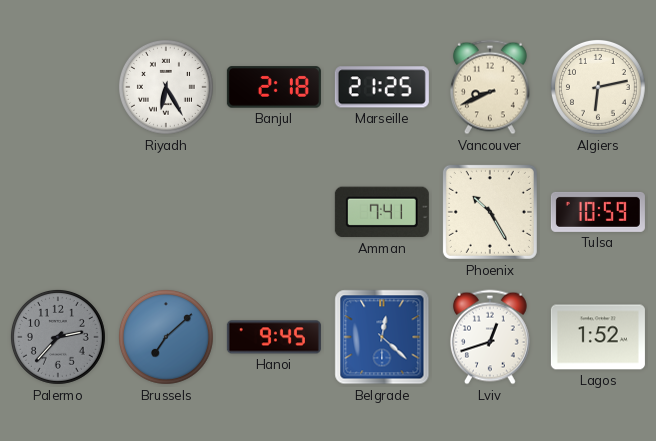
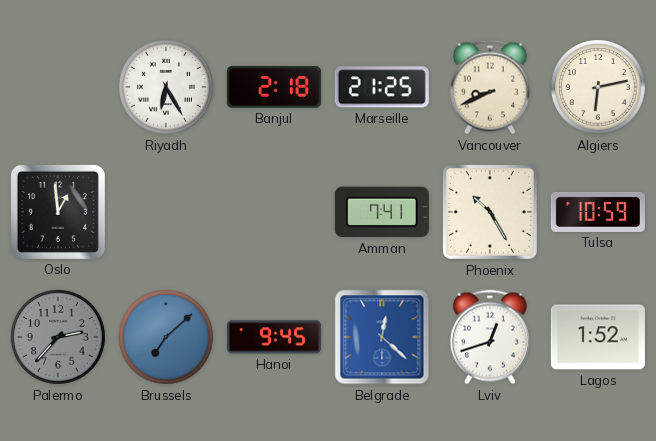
Oslo: none -> 12:59 (58, 212)
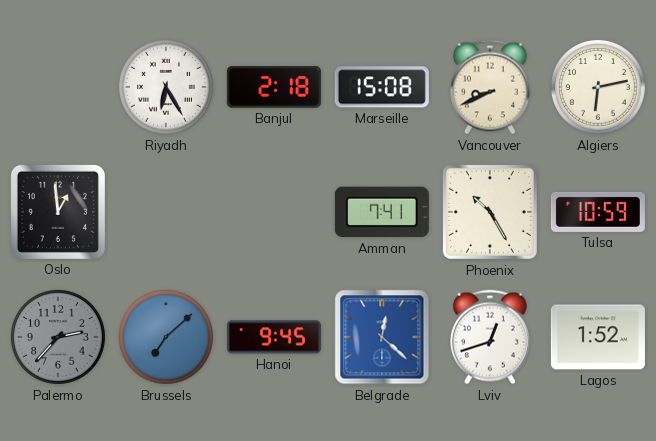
Marseille: 21:25 -> 15:08 (382, 87)
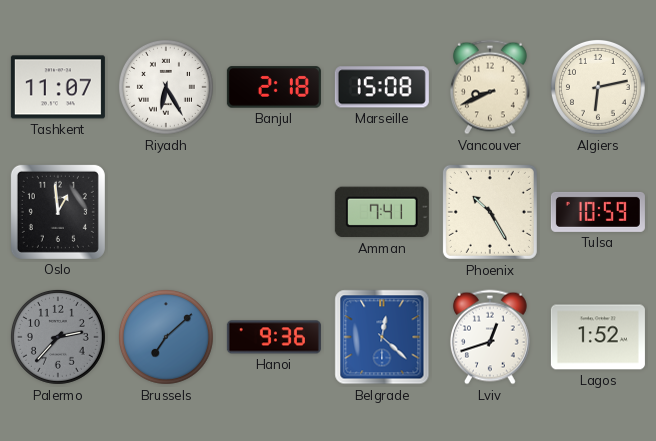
Tashkent: none -> 11:07 (58, 87)
Hanoi: 9:45 -> 9:36 (274, 337)
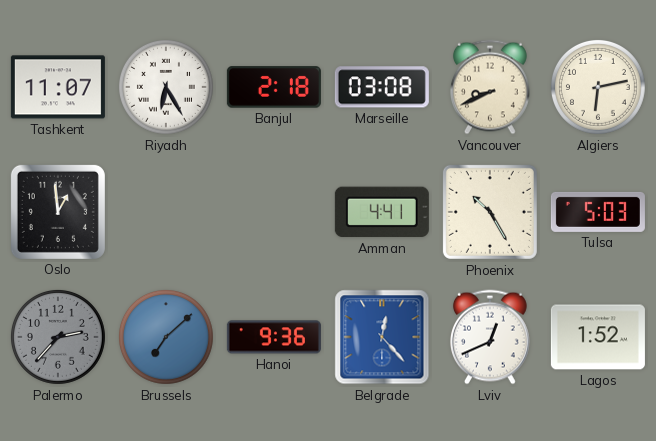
Marseille: 15:08 -> 03:08 (382, 87)
Amman: 7:41 -> 4:41 (382, 212)
Tulsa: 10:59 -> 5:03 (598, 212)
Belgrade: 12:22 -> 12:23 (382, 337)
Lviv: 12:42 -> 12:41 (490, 337)
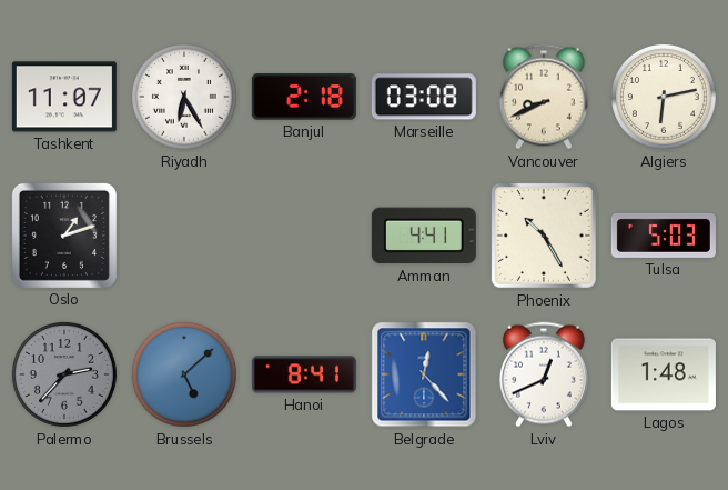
Oslo: 12:59 -> 1:12 (64, 236)
Brussels: 7:08 -> 5:08 (184, 374)
Hanoi: 9:36 -> 8:41 (304, 374)
Lagos: 1:52 -> 1:48 (664, 374)
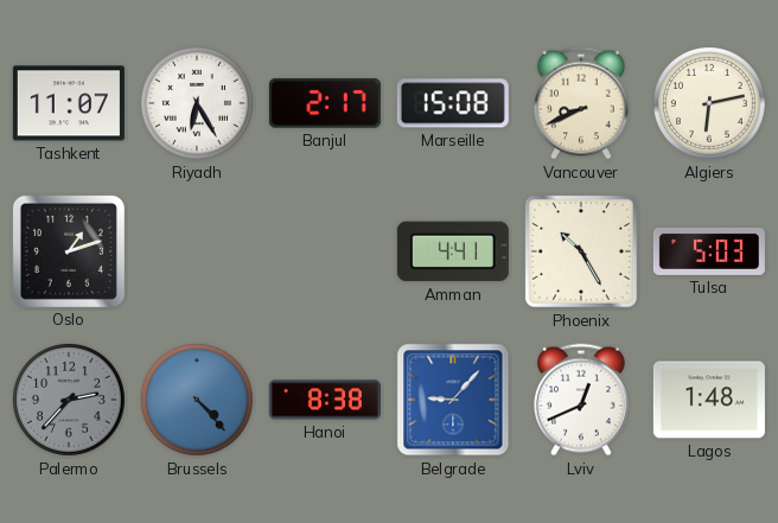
Banjul: 2:18 -> 2:17 (325, 103)
Marseille: 03:08 -> 15:08 (453, 103)
Brussels: 5:08 -> 4:23 (197, 400)
Hanoi: 8:41 -> 8:38 (325, 400)
Belgrade: 12:23 -> 9:07 (453, 400)
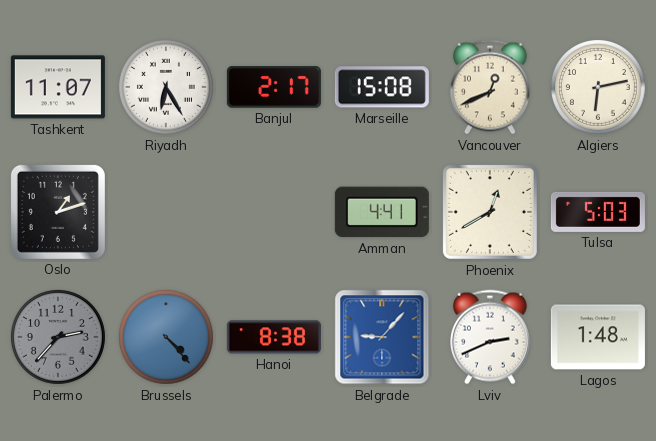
Vancouver: 8:41 -> 12:41 (490, 87)
Phoenix: 10:25 -> 12:40 (490, 212)
Lviv: 12:41 -> 2:41 (490, 337)
